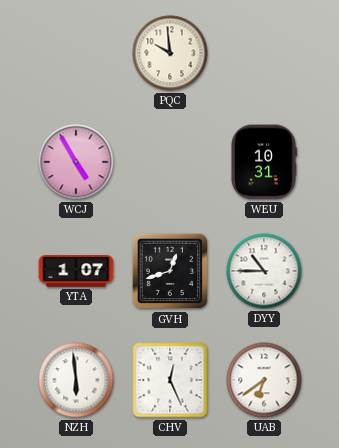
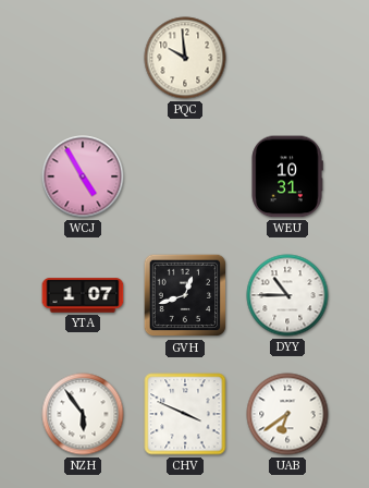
NZH: 5:59 -> 5:54 (83, 414)
CHV: 12:26 -> 3:49 (185, 414)
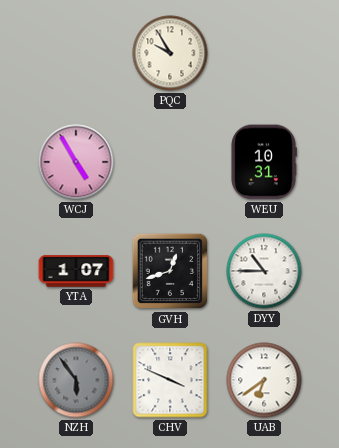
PQC: 9:59 -> 9:55 (170, 53)
NZH dial: white -> grey (76, 380)
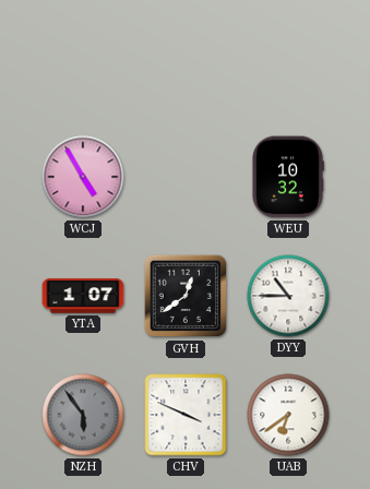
PQC: 9:55 -> none (170, 53)
WEU: 10:31 -> 10:32 (288, 177)
GVH: 12:42 -> 12:39 (186, 296)
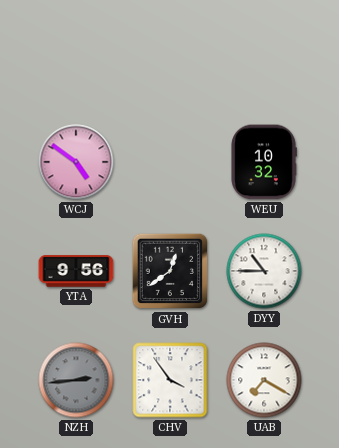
WCJ: 4:55 -> 4:51 (76, 162)
YTA: 1:07 -> 9:56 (76, 271)
NZH: 5:54 -> 2:44 (76, 380)
CHV: 3:49 -> 3:54 (170, 380)
UAB: 6:39 -> 7:20 (264, 380)
